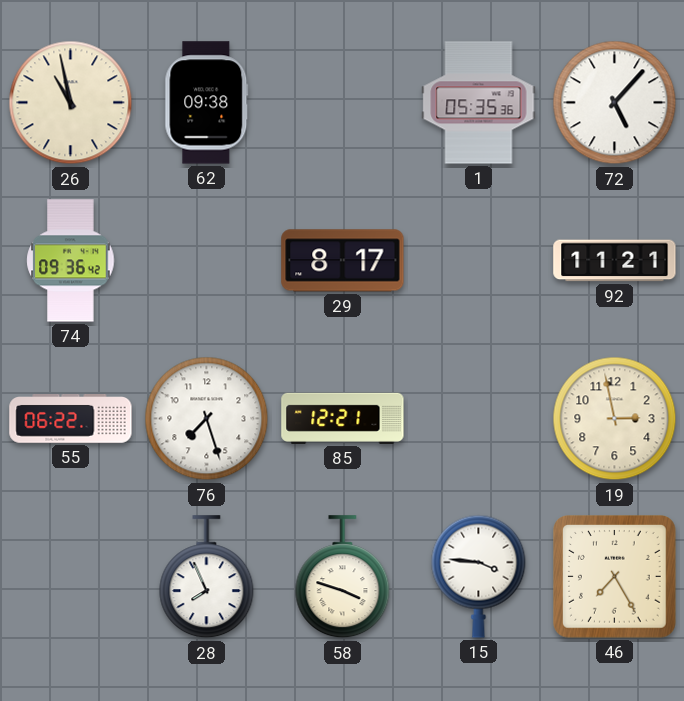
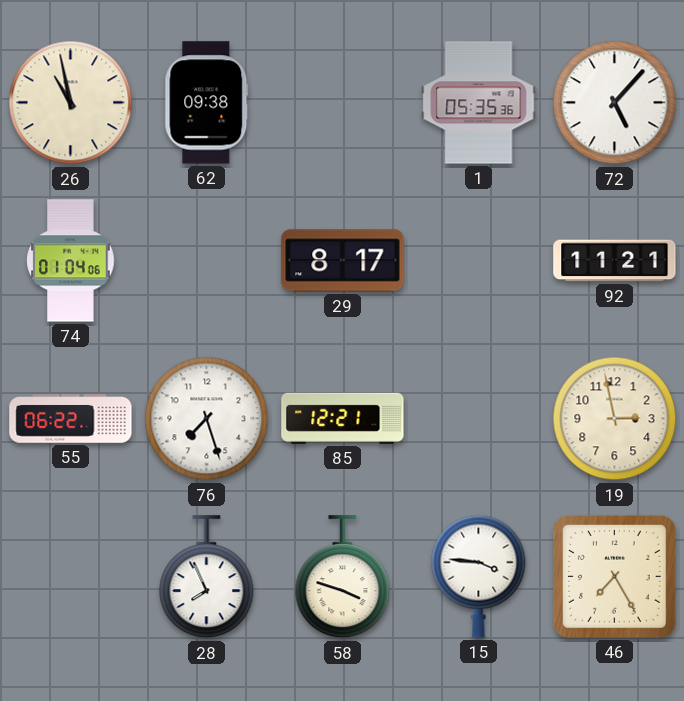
74: 09:36 -> 01:04 (71, 261)
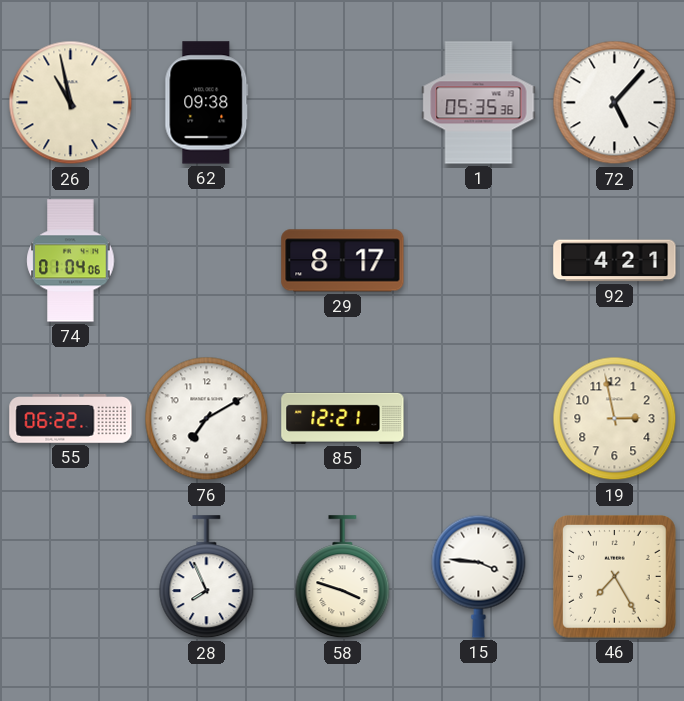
92: 11:21 -> 4:21 (615, 261)
76: 7:27 -> 7:10 (207, 419)
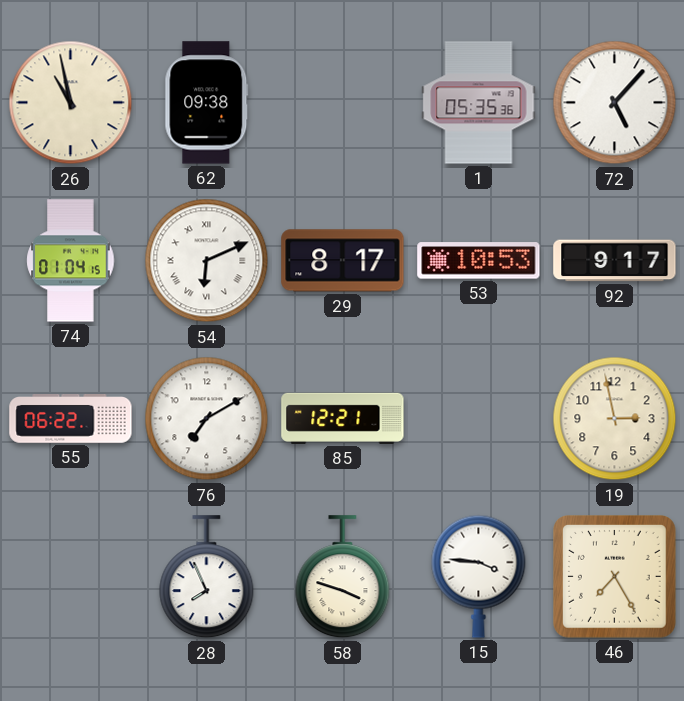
74: 01:04:06 -> 01:04:15 (71, 261)
54: none -> 6:11 (207, 261)
53: none -> 10:53 (479, 261)
92: 4:21 -> 9:17 (615, 261)
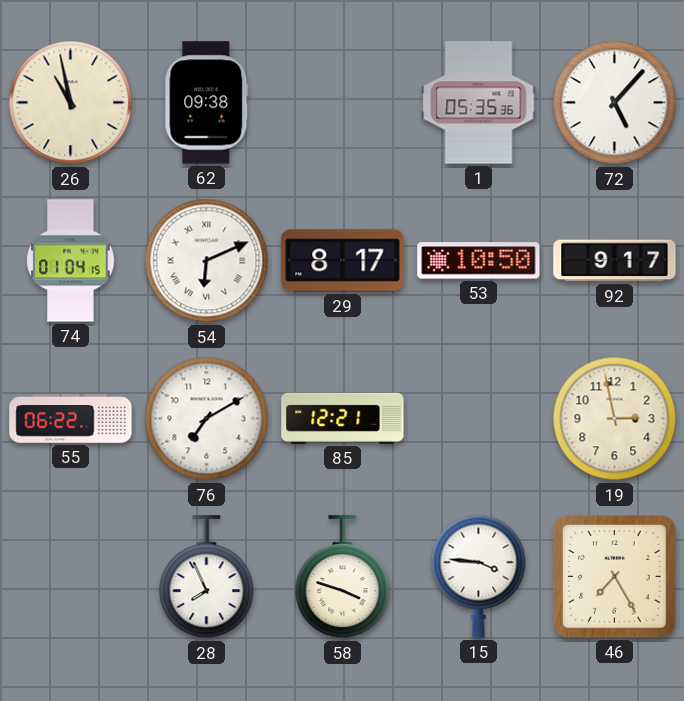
53: 10:53 -> 10:50 (479, 261)
